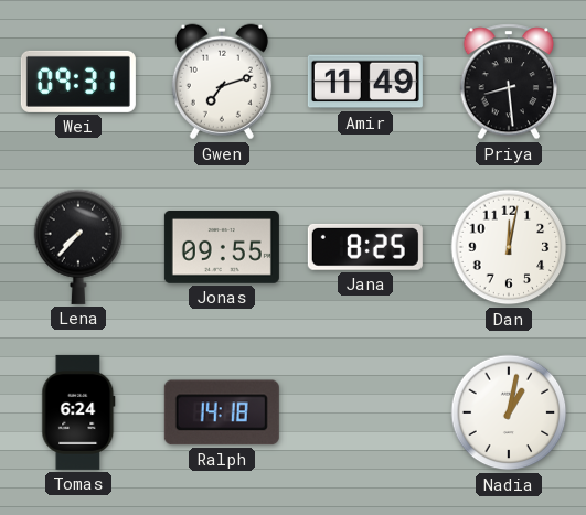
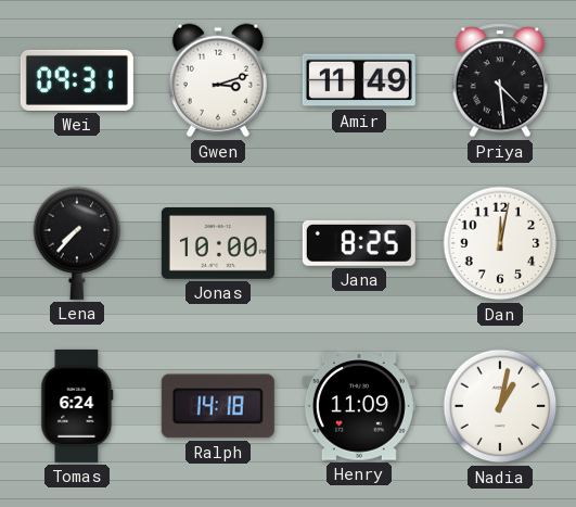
Gwen: 7:12 -> 3:12 (218, 80)
Priya: 8:29 -> 4:29 (500, 80)
Jonas: 09:55 -> 10:00 (218, 244)
Henry: none -> 11:09 (359, 406)
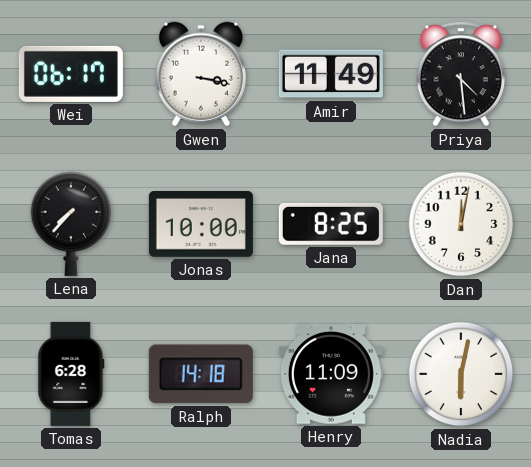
Wei: 09:31 -> 06:17 (71, 74)
Gwen: 3:12 -> 3:17 (201, 74)
Tomas: 6:24 -> 6:28 (71, 374)
Nadia: 1:02 -> 6:02 (461, 374)
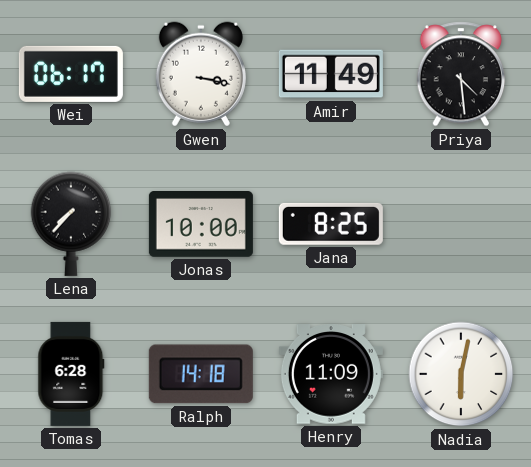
Dan: 12:02 -> none (461, 224)
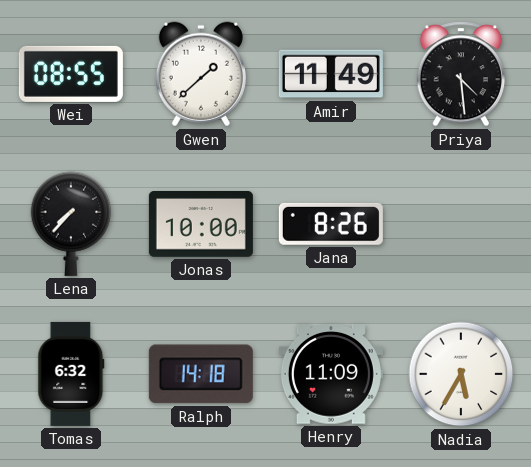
Wei: 06:17 -> 08:55 (71, 74)
Gwen: 3:17 -> 1:38 (201, 74)
Jana: 8:25 -> 8:26 (331, 224)
Tomas: 6:28 -> 6:32 (71, 374)
Nadia: 6:02 -> 5:35 (461, 374)
